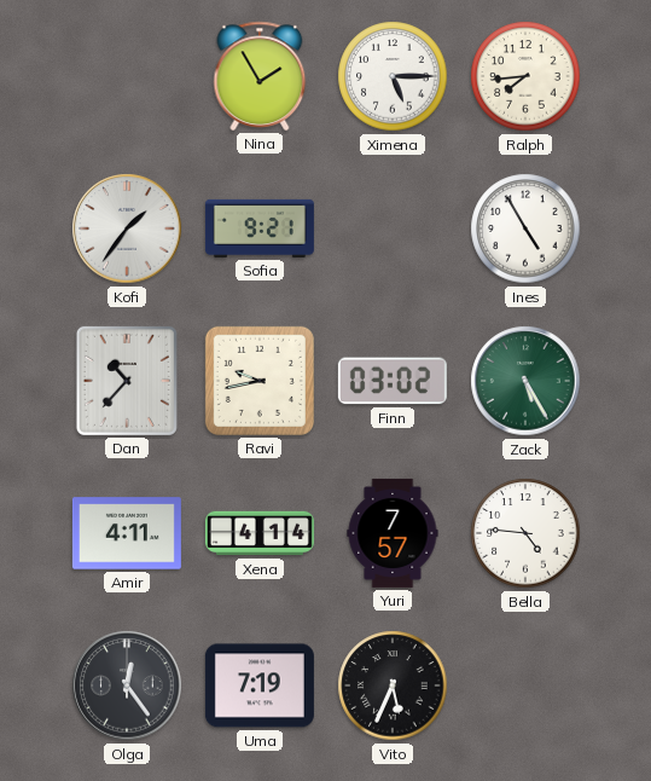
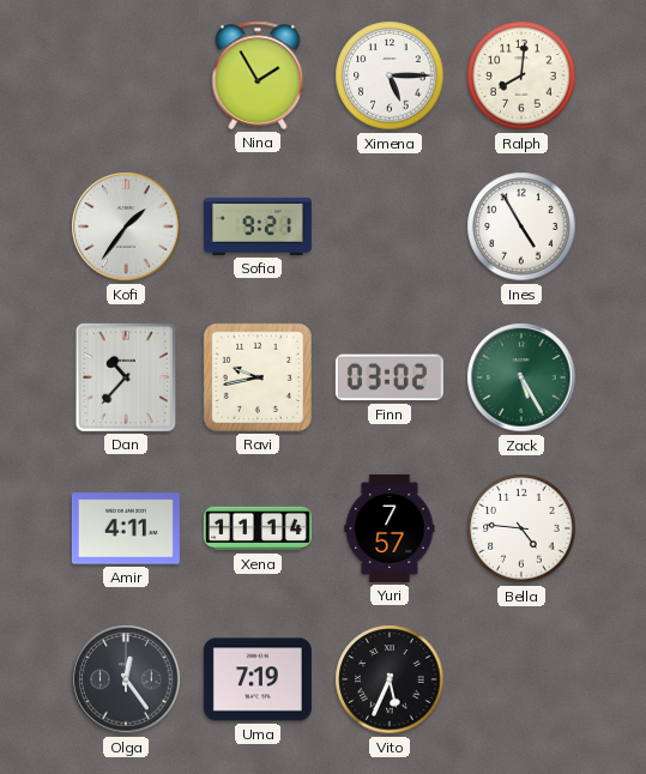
Ralph: 7:44 -> 8:01 (521, 75)
Xena: 4:14 -> 11:14 (258, 528)
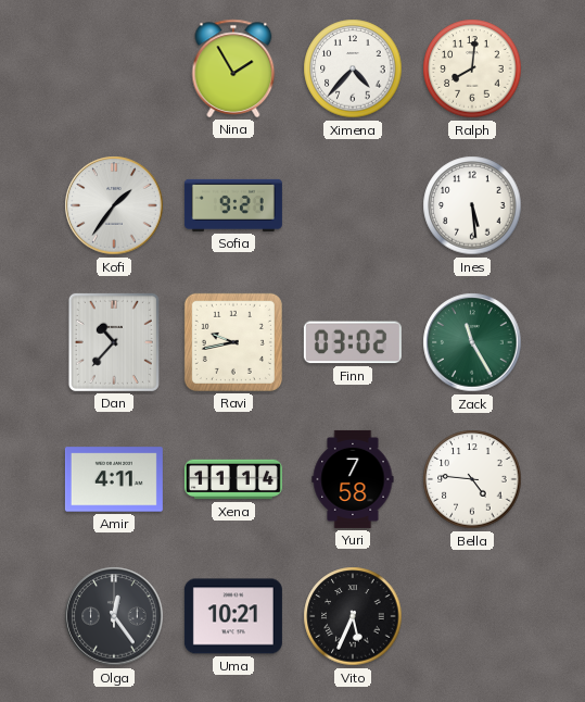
Ximena: 5:15 -> 4:37 (353, 68)
Ines: 4:55 -> 5:29 (472, 205)
Zack: 5:25 -> 11:25 (472, 342)
Yuri: 7:57 -> 7:58 (353, 479)
Uma: 7:19 -> 10:21 (233, 616)
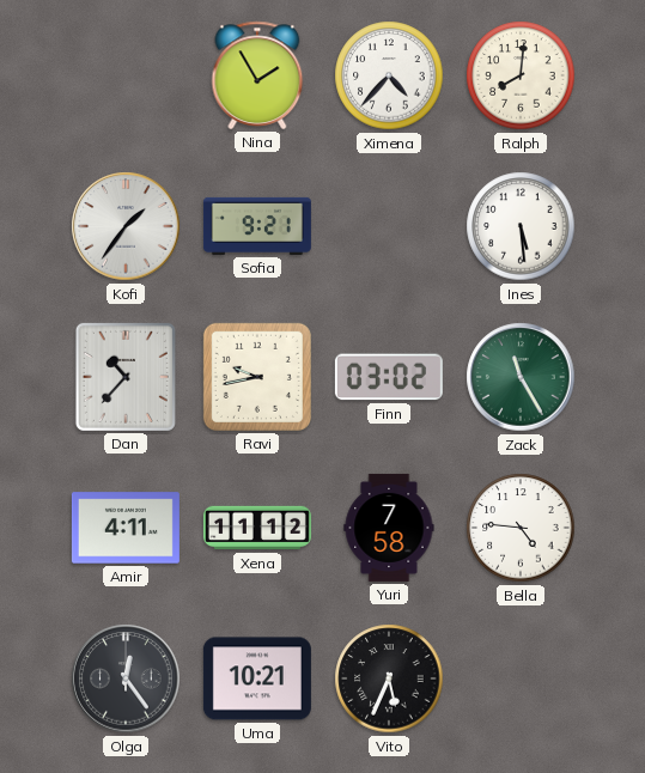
Xena: 11:14 -> 11:12 (257, 528)
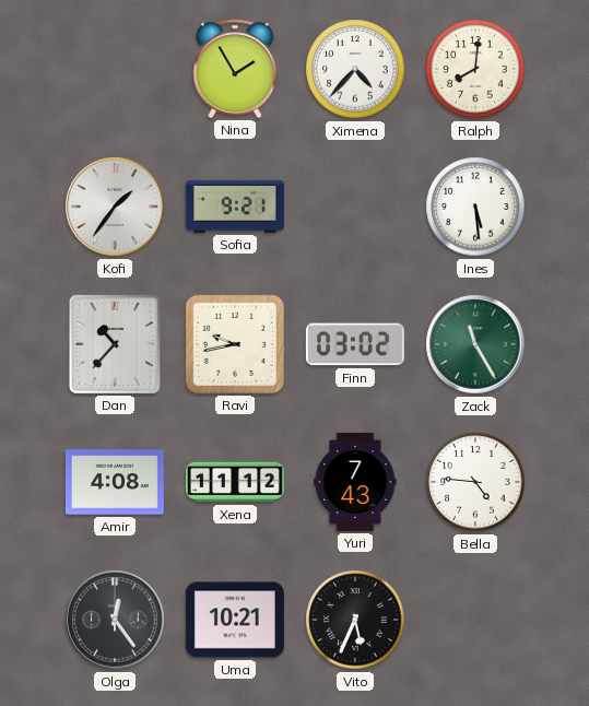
Amir: 4:11 -> 4:08 (115, 482)
Yuri: 7:58 -> 7:43 (355, 482)
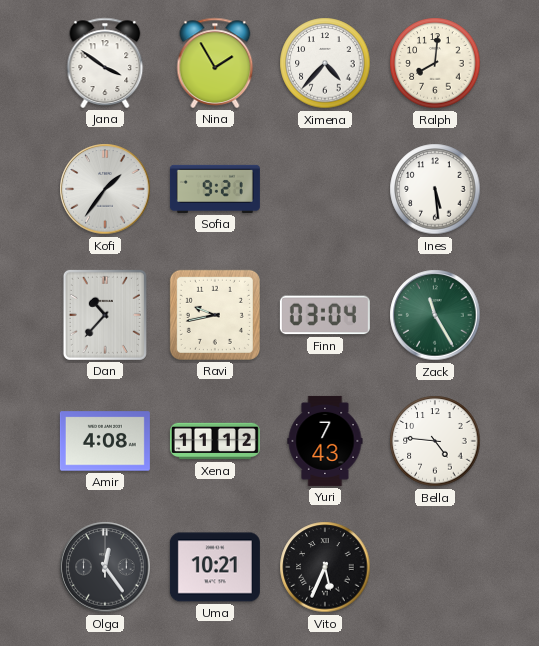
Jana: none -> 3:51 (105, 63)
Finn: 03:02 -> 03:04 (325, 315)
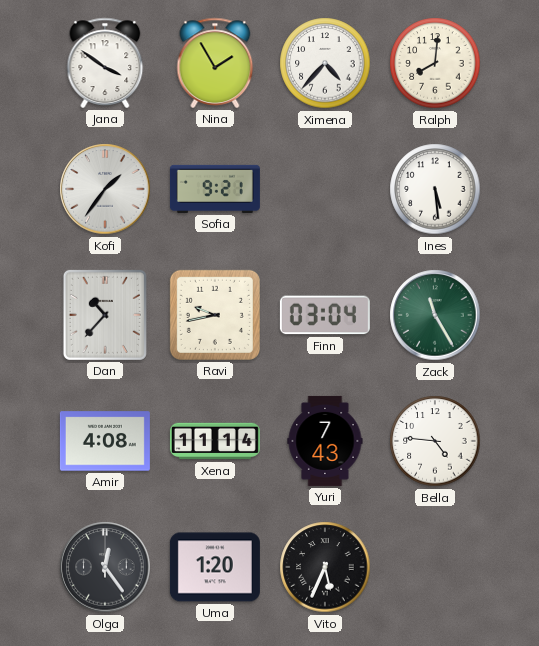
Xena: 11:12 -> 11:14 (215, 441)
Uma: 10:21 -> 1:20 (215, 567)
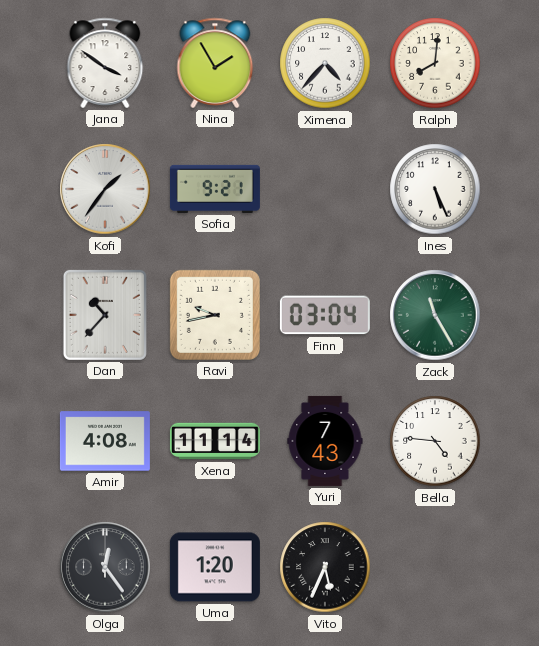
Ines: 5:29 -> 5:26 (435, 189)
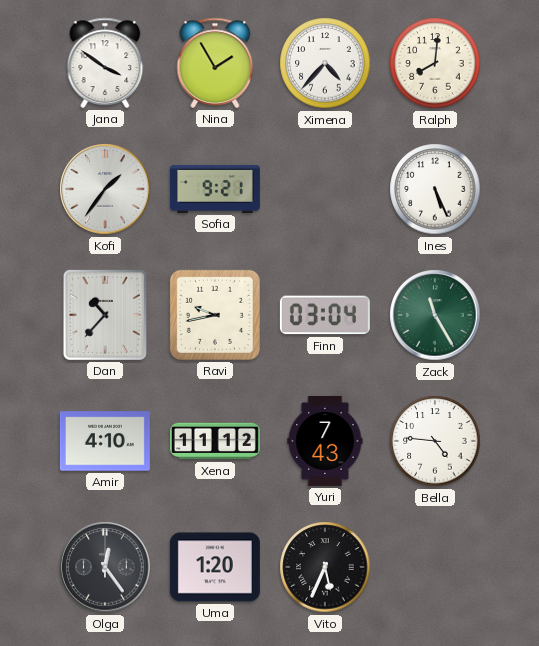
Amir: 4:08 -> 4:10 (105, 441)
Xena: 11:14 -> 11:12 (215, 441)
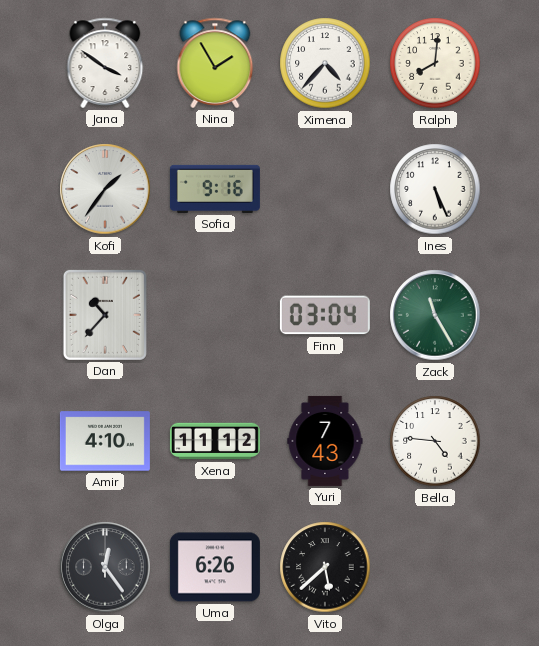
Sofia: 9:21 -> 9:16 (215, 189)
Ravi: 9:43 -> none (215, 315)
Uma: 1:20 -> 6:26 (215, 567)
Vito: 5:34 -> 5:38 (325, 567)
